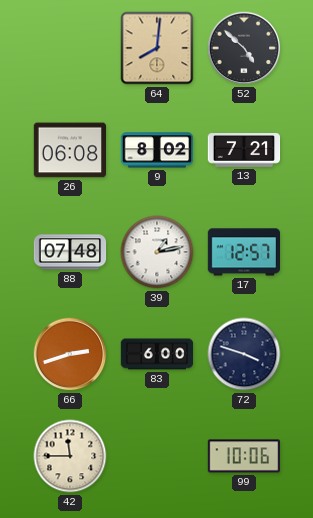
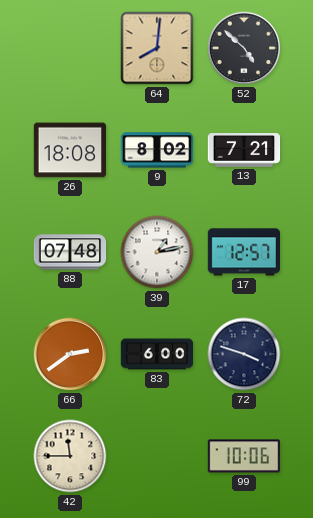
26: 06:08 -> 18:08 (69, 150)
66: 2:42 -> 2:39 (70, 354)
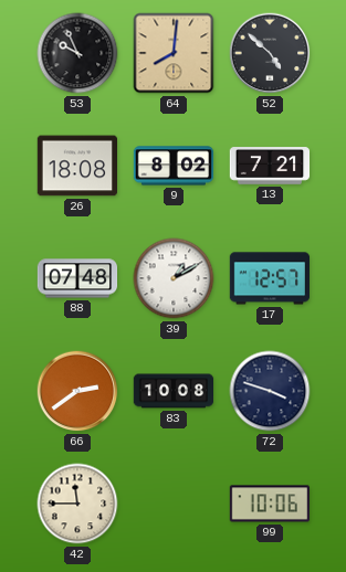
53: none -> 9:56 (77, 53)
39: 1:13 -> 1:10 (174, 278)
83: 6:00 -> 10:08 (174, 391)
